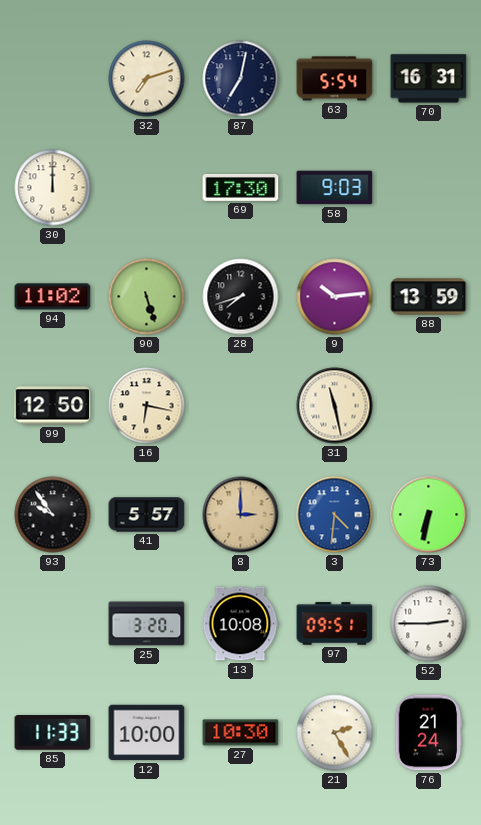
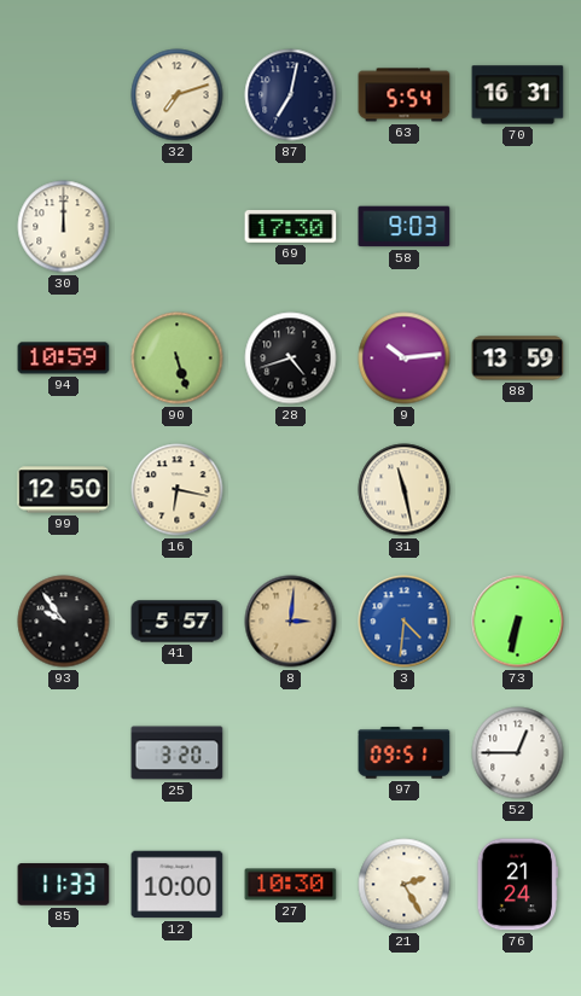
94: 11:02 -> 10:59 (64, 359)
28: 7:42 -> 4:42 (291, 359)
8: 3:00 -> 3:01 (291, 622)
13: 10:08 -> none (240, 624)
52: 2:45 -> 12:45 (518, 753)
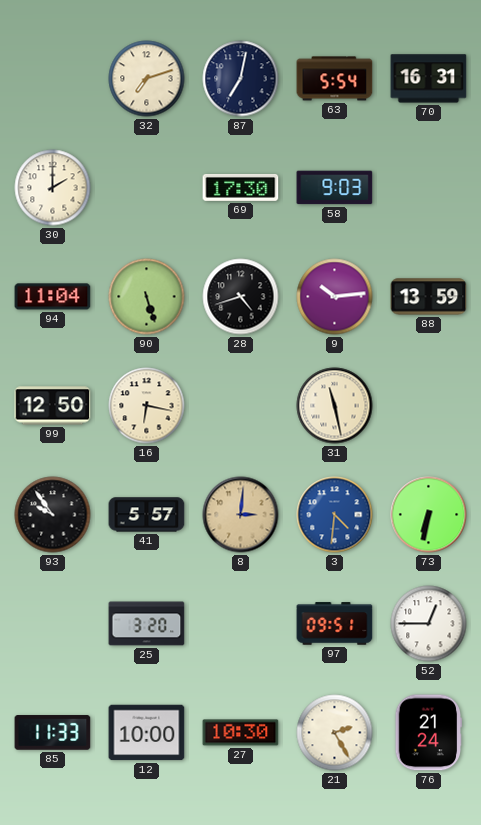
30: 12:00 -> 2:00 (53, 188)
94: 10:59 -> 11:04 (53, 297)
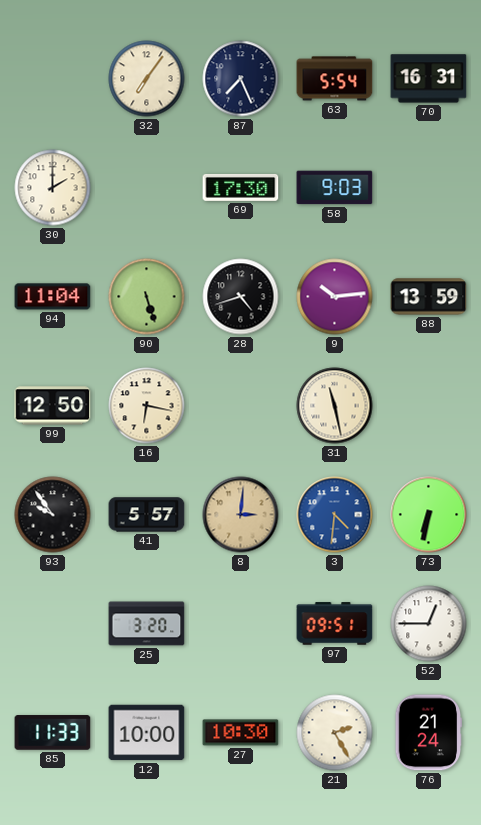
32: 7:12 -> 7:06 (147, 79)
87: 7:02 -> 7:26 (241, 79)
